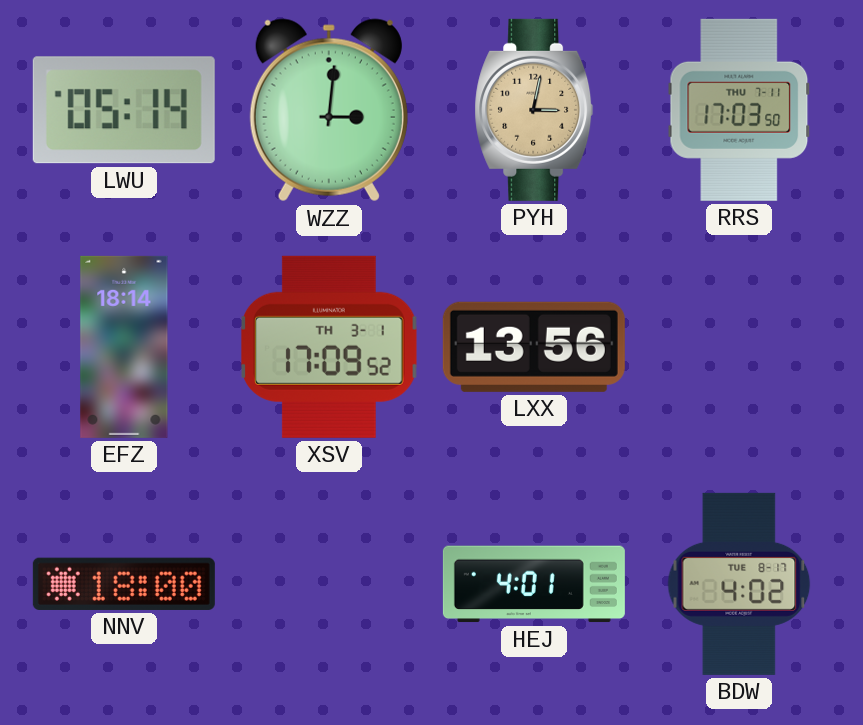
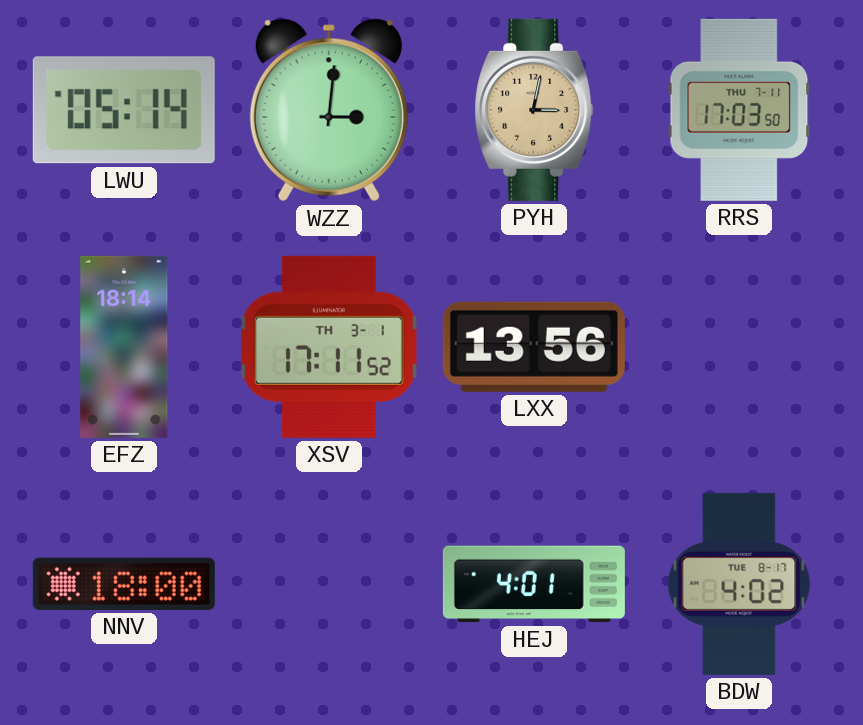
XSV: 17:09 -> 17:11 (330, 347)
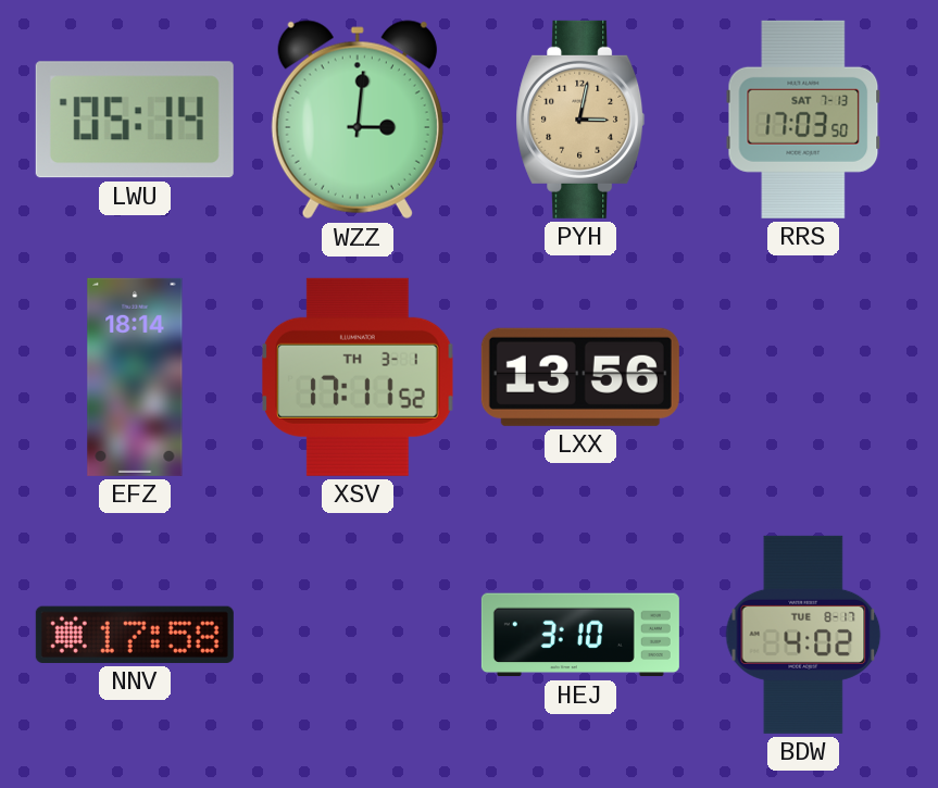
RRS date: THU 7-11 -> SAT 7-13 (803, 120)
NNV: 18:00 -> 17:58 (135, 635)
HEJ: 4:01 -> 3:10 (580, 635)
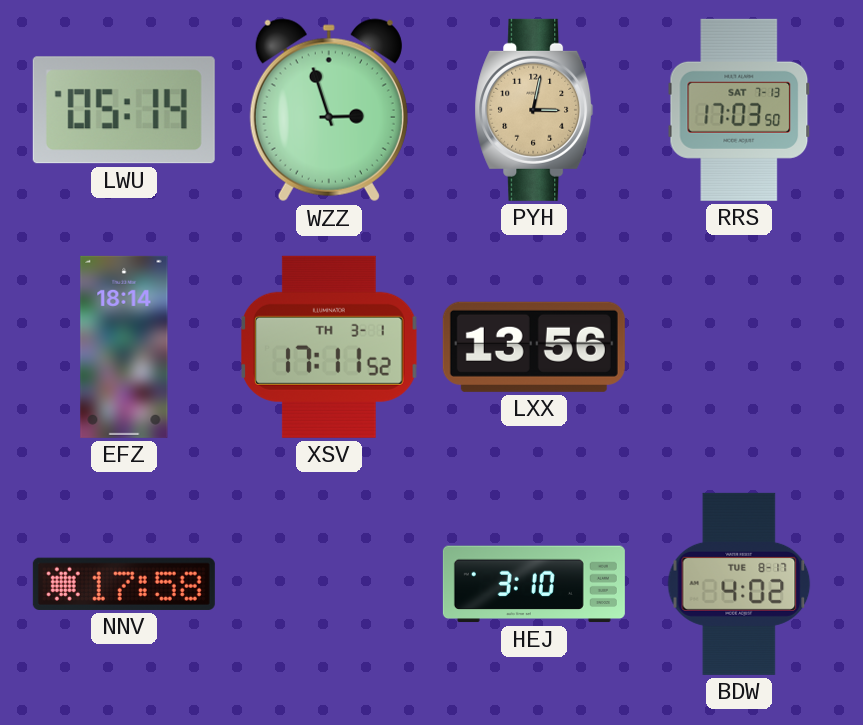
WZZ: 3:01 -> 2:57 (329, 110)
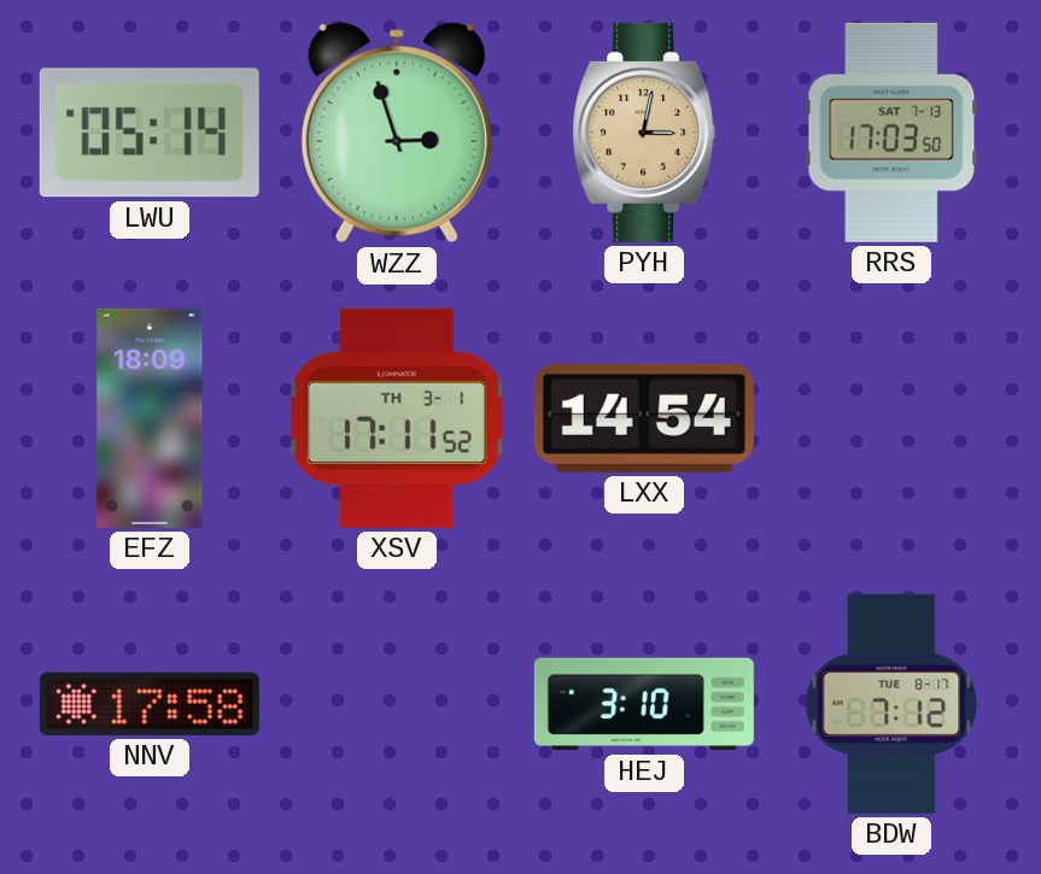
EFZ: 18:14 -> 18:09 (150, 418)
LXX: 13:56 -> 14:54 (644, 418)
BDW: 4:02 -> 7:12 (891, 704)
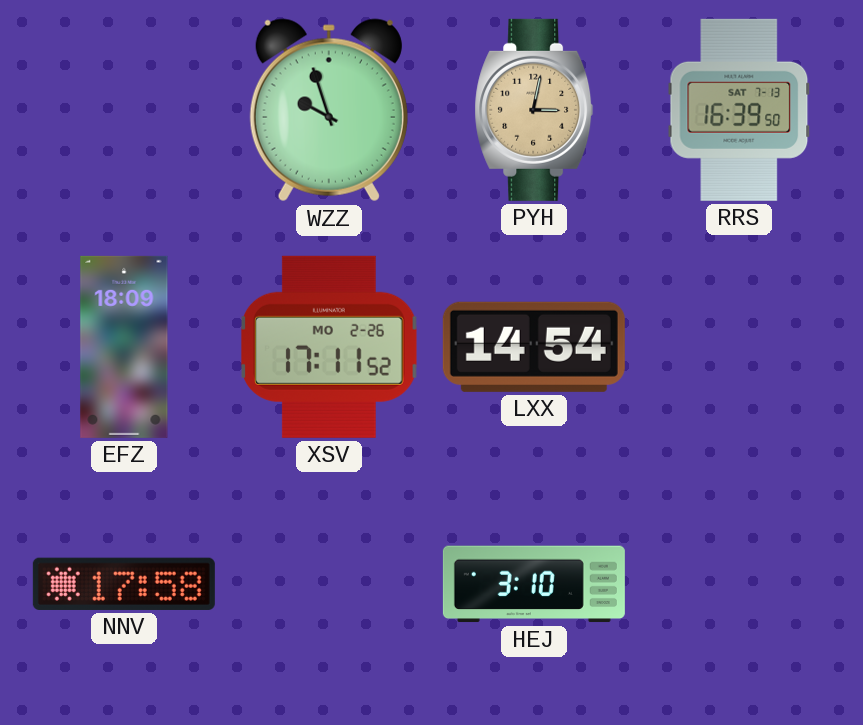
LWU: 05:14 -> none (150, 133)
WZZ: 2:57 -> 9:57 (329, 110)
RRS: 17:03 -> 16:39 (739, 110)
XSV date: TH 3-1 -> MO 2-26 (330, 347)
BDW: 7:12 -> none (891, 704)
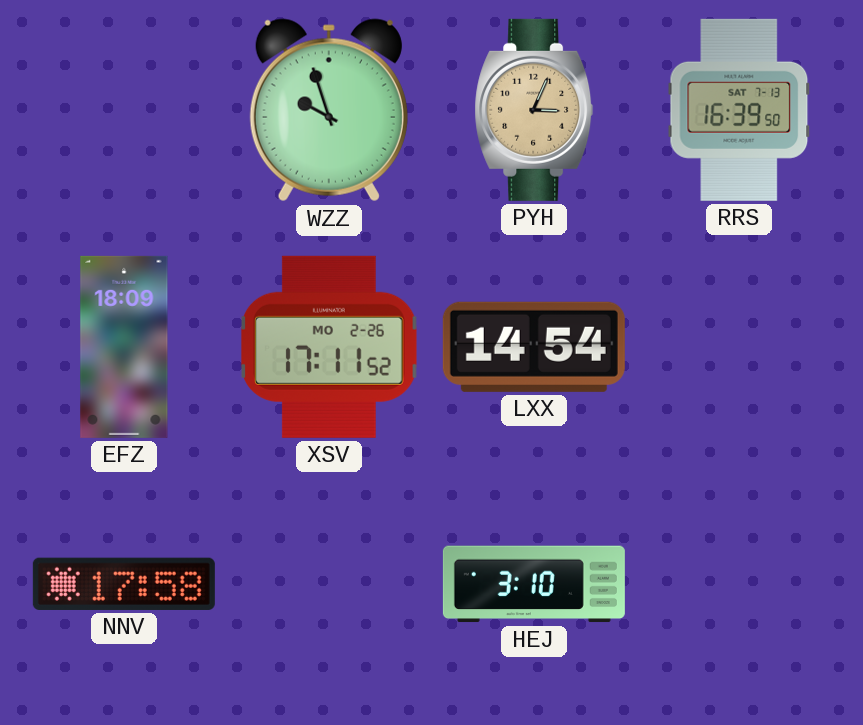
PYH: 3:02 -> 3:04 (534, 110)
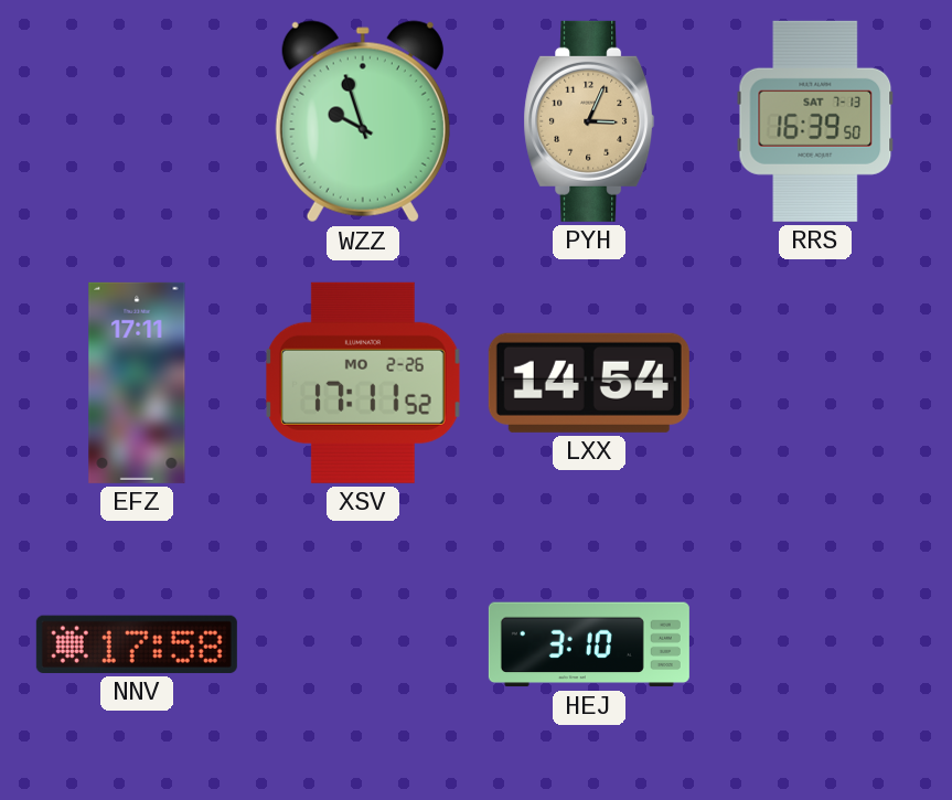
EFZ: 18:09 -> 17:11 (137, 383)
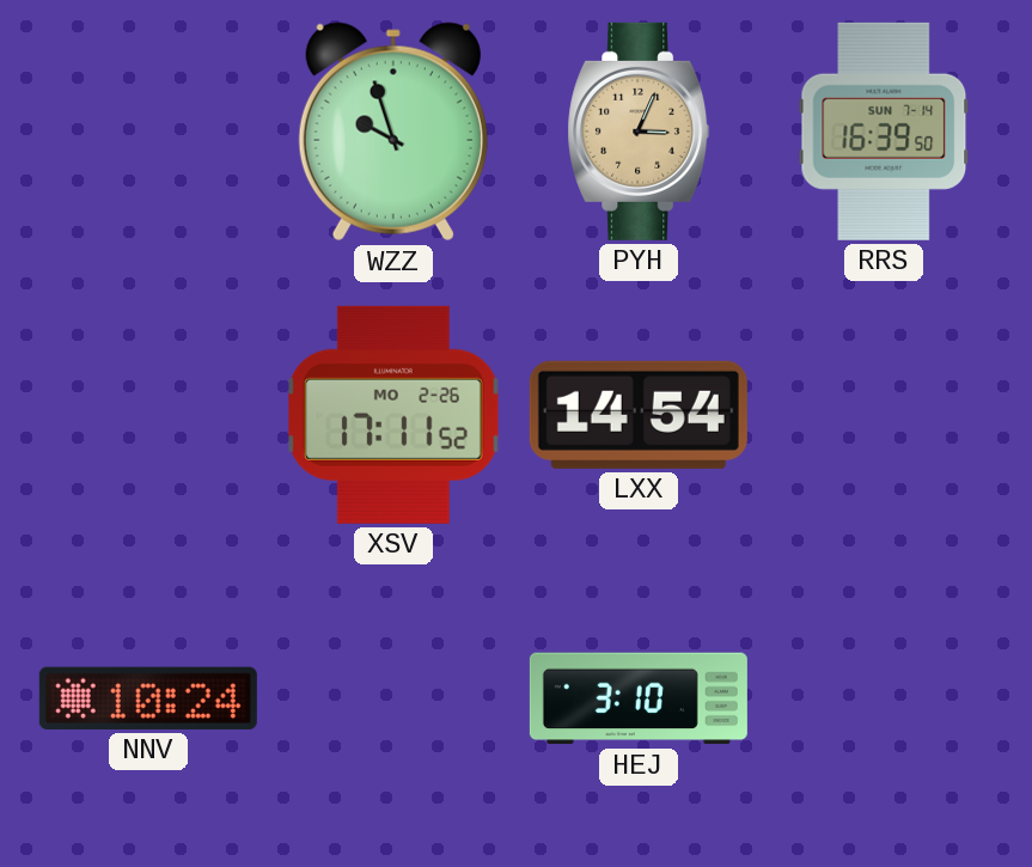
RRS date: SAT 7-13 -> SUN 7-14 (884, 132)
EFZ: 17:11 -> none (137, 383)
NNV: 17:58 -> 10:24 (148, 698)
